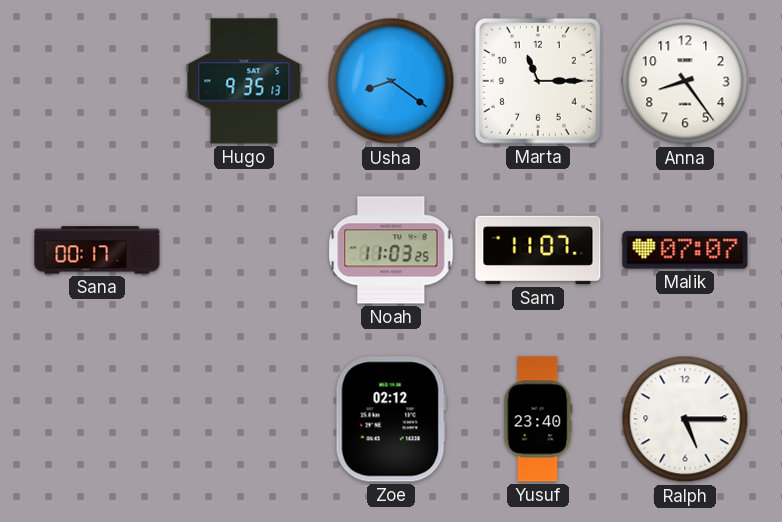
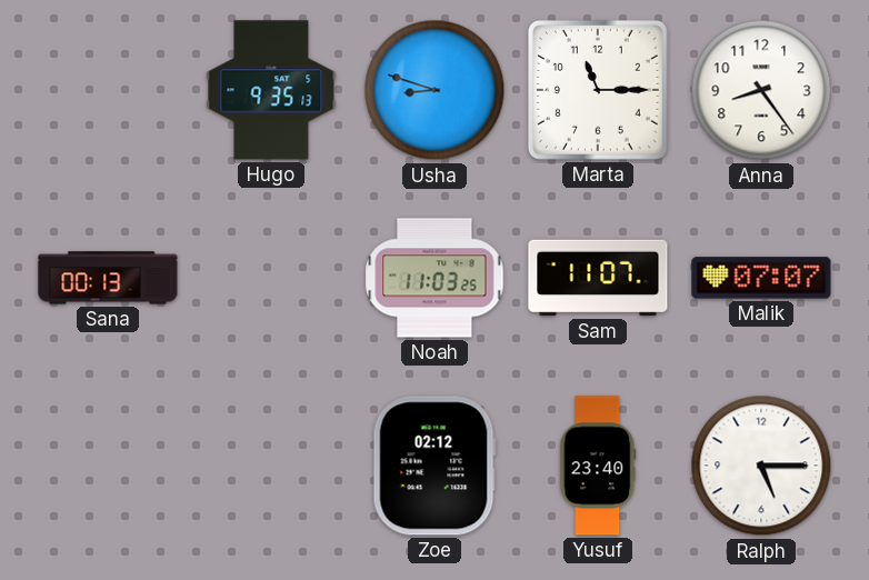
Usha: 8:21 -> 8:48 (434, 90)
Sana: 00:17 -> 00:13 (108, 278)
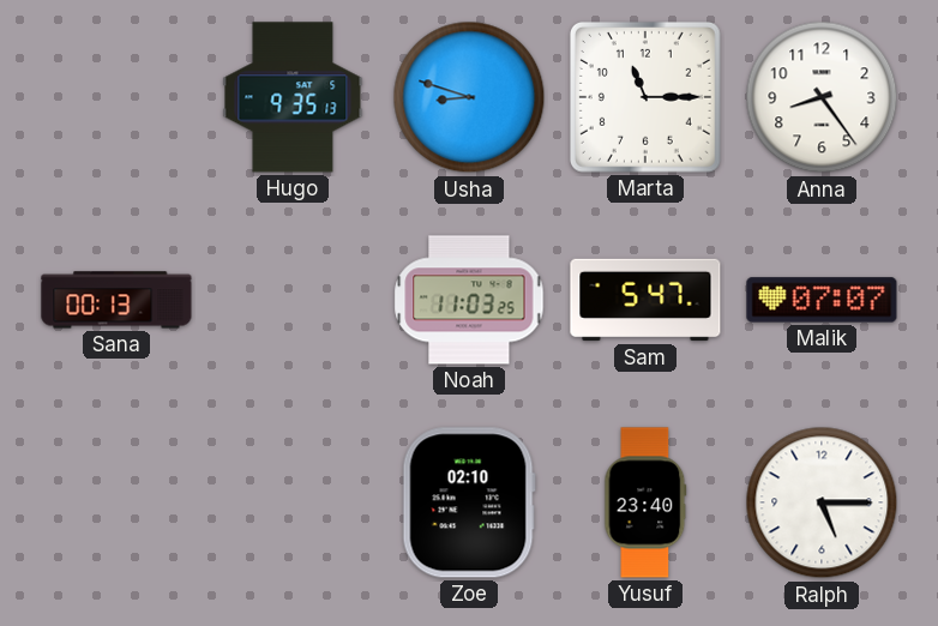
Sam: 11:07 -> 5:47 (645, 300)
Zoe: 02:12 -> 02:10 (469, 502)
